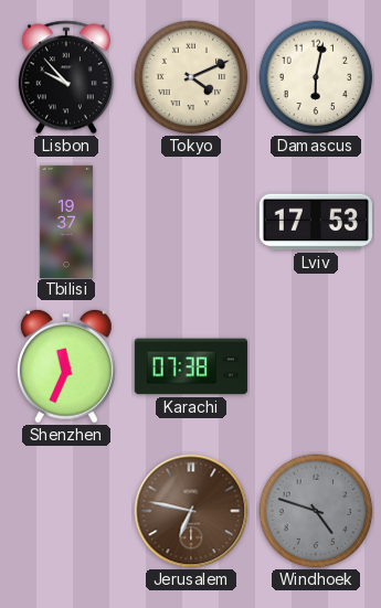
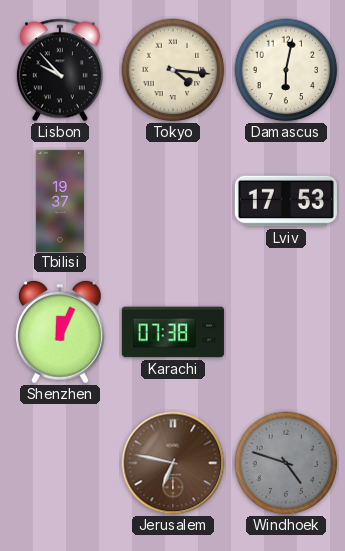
Tokyo: 4:11 -> 4:16 (173, 70)
Shenzhen: 11:34 -> 12:04 (60, 332)
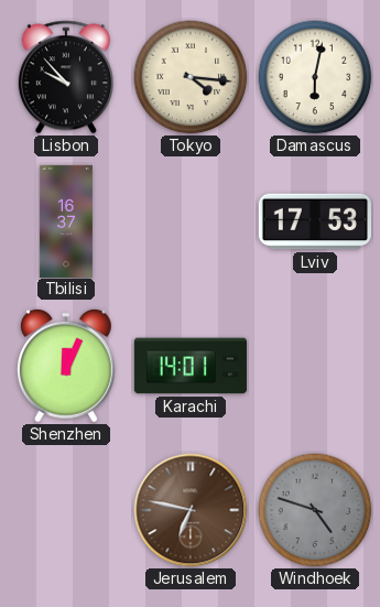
Tbilisi: 19:37 -> 16:37 (66, 220)
Karachi: 07:38 -> 14:01 (191, 366)
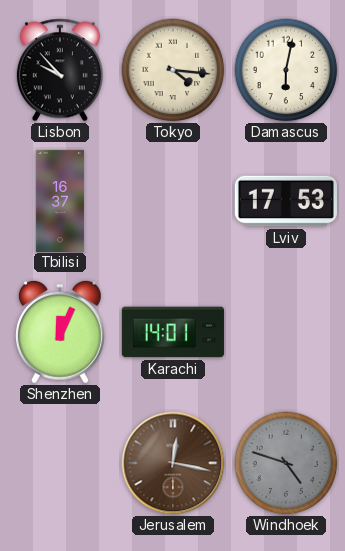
Jerusalem: 6:47 -> 12:17 (173, 463)
